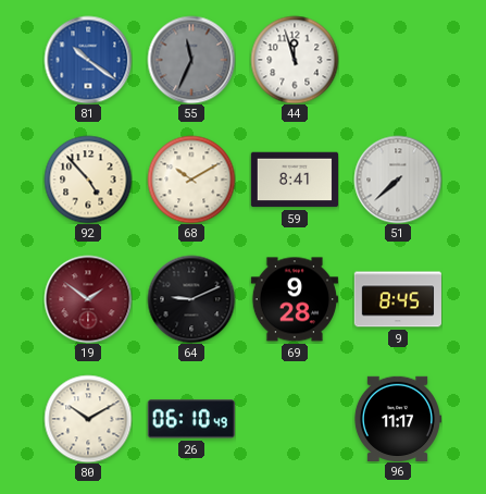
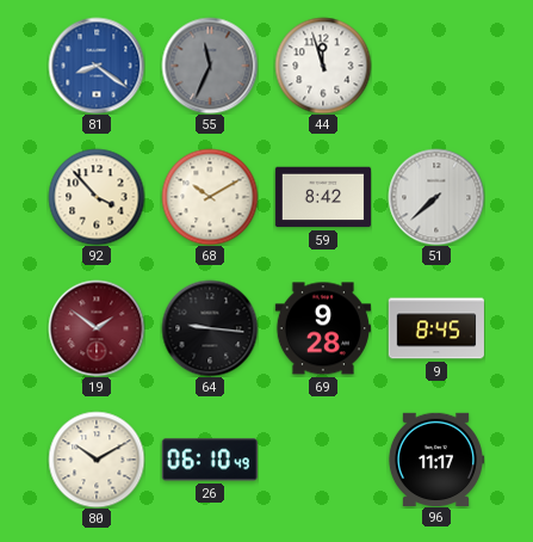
81: 10:21 -> 8:21 (97, 66)
92: 4:53 -> 3:53 (97, 197)
59: 8:41 -> 8:42 (322, 197)
64: 9:11 -> 9:16 (210, 328)
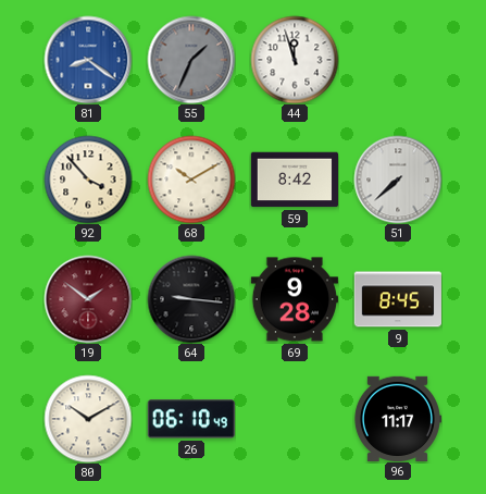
55: 11:34 -> 1:34 (191, 60)
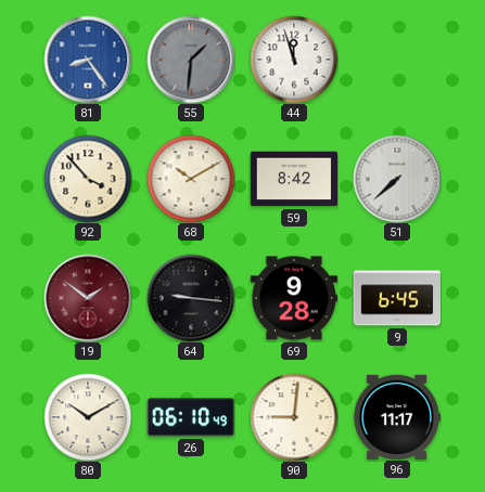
81: 8:21 -> 8:24 (88, 60)
55: 1:34 -> 1:31 (191, 60)
9: 8:45 -> 6:45 (397, 298)
90: none -> 9:01 (294, 417)
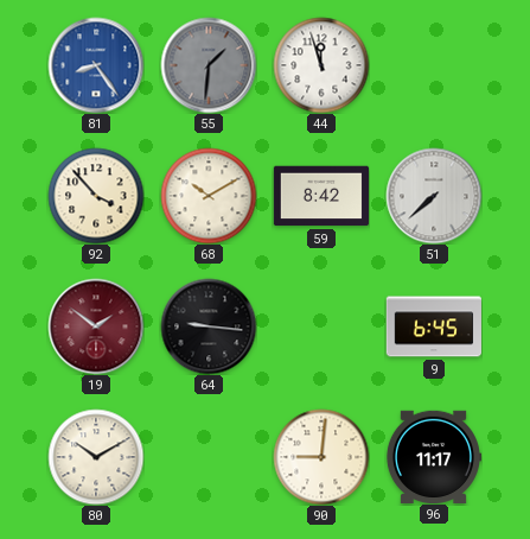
69: 9:28 -> none (294, 298)
26: 06:10 -> none (191, 417)
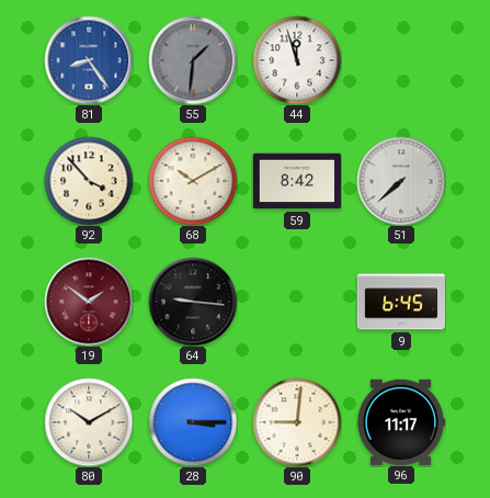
28: none -> 3:15 (193, 422)
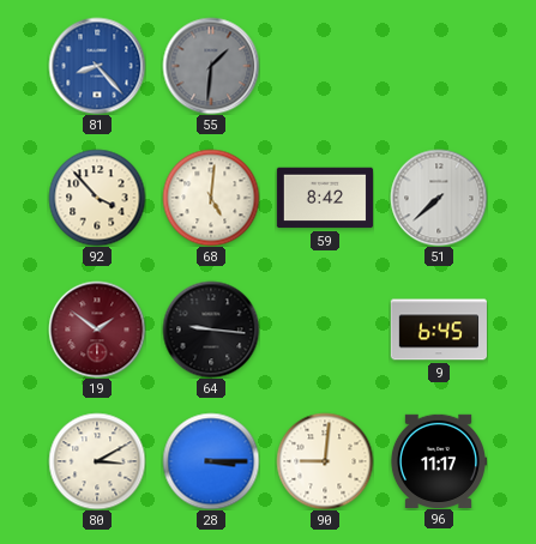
81: 8:24 -> 8:23 (97, 66)
44: 11:57 -> none (297, 60)
68: 10:10 -> 5:01 (211, 198)
80: 10:10 -> 3:10 (97, 461)
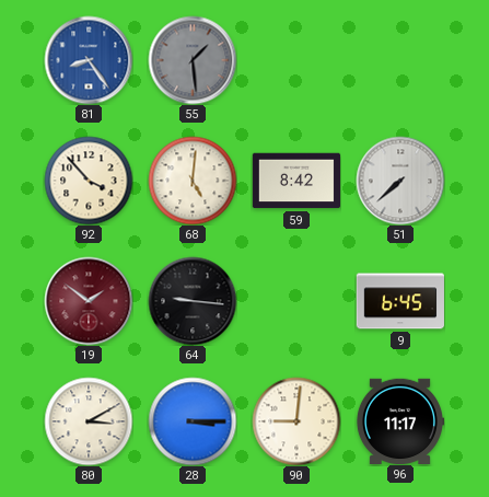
81: 8:23 -> 8:24 (89, 60)
55: 1:31 -> 1:29 (193, 60)
